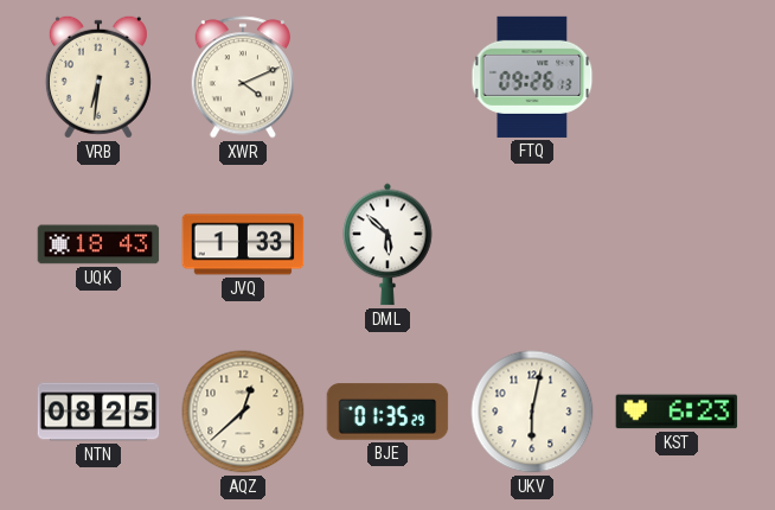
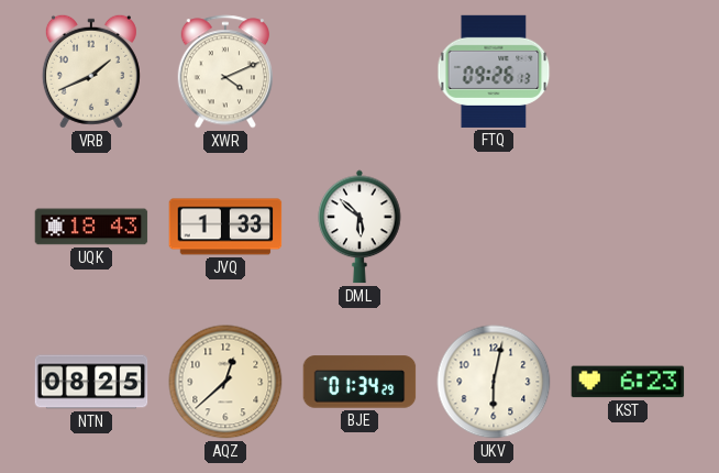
VRB: 6:31 -> 1:41 (91, 71)
BJE: 01:35 -> 01:34 (360, 382)
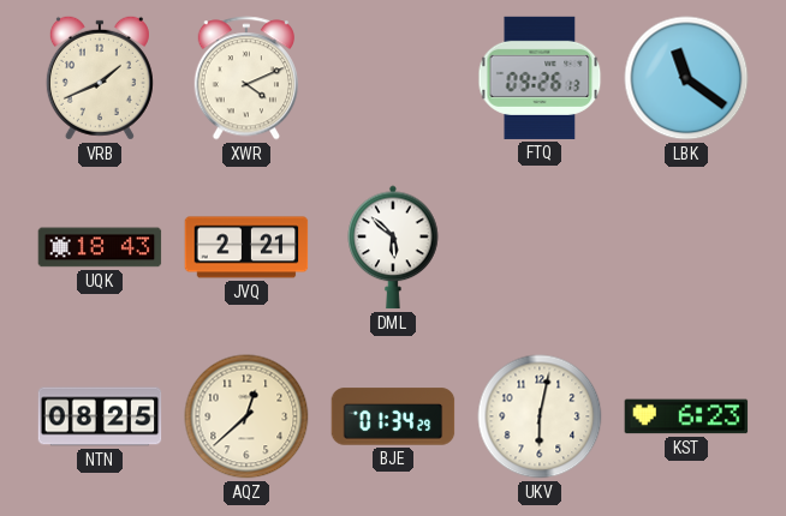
LBK: none -> 11:21 (686, 78)
JVQ: 1:33 -> 2:21 (246, 247)
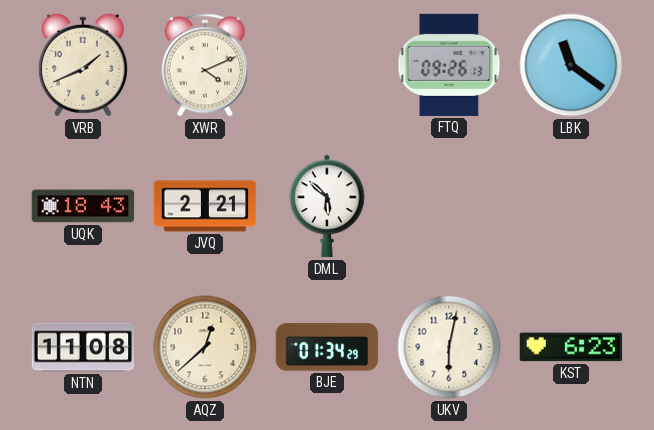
NTN: 08:25 -> 11:08 (83, 347)
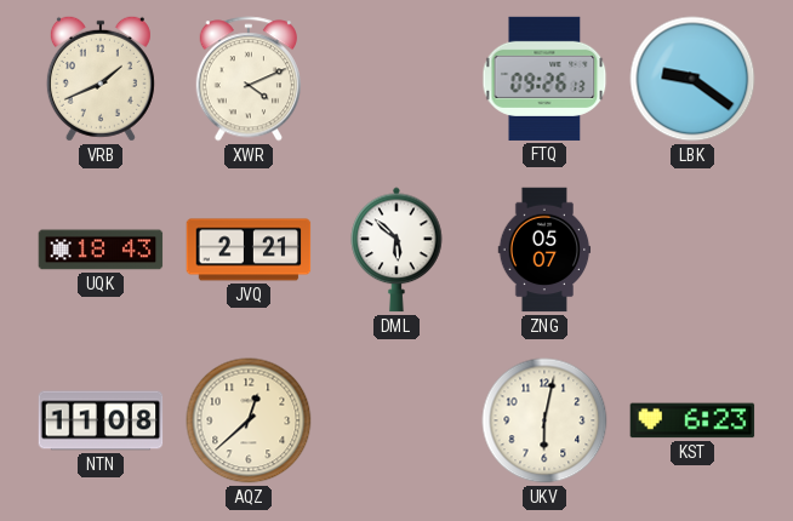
LBK: 11:21 -> 9:21 (692, 79)
ZNG: none -> 05:07 (544, 250)
BJE: 01:34 -> none (327, 347)
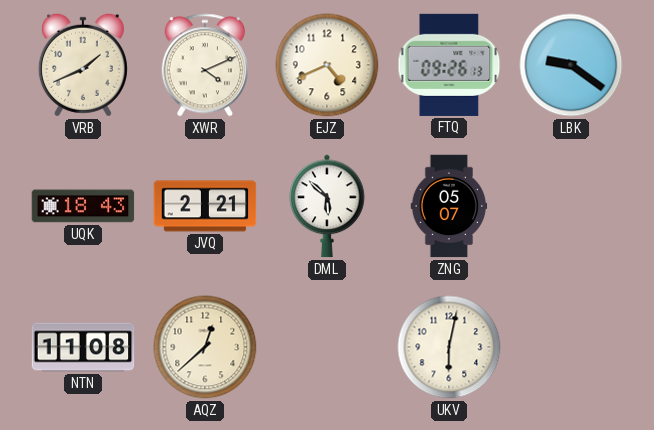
EJZ: none -> 4:41 (327, 65)
KST: 6:23 -> none (692, 420)
